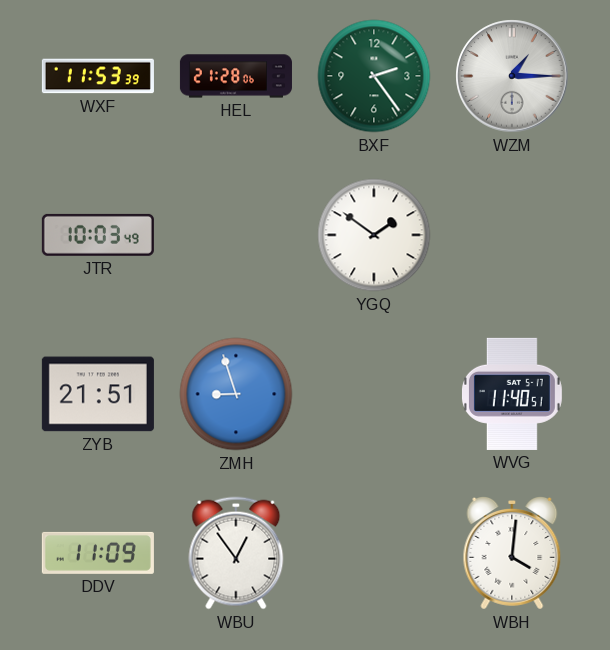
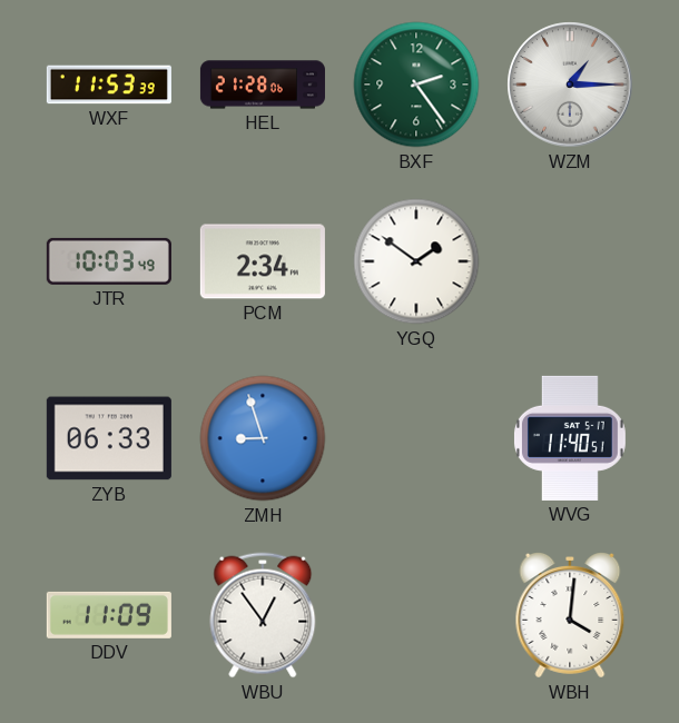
PCM: none -> 2:34 (263, 261)
ZYB: 21:51 -> 06:33 (109, 438)
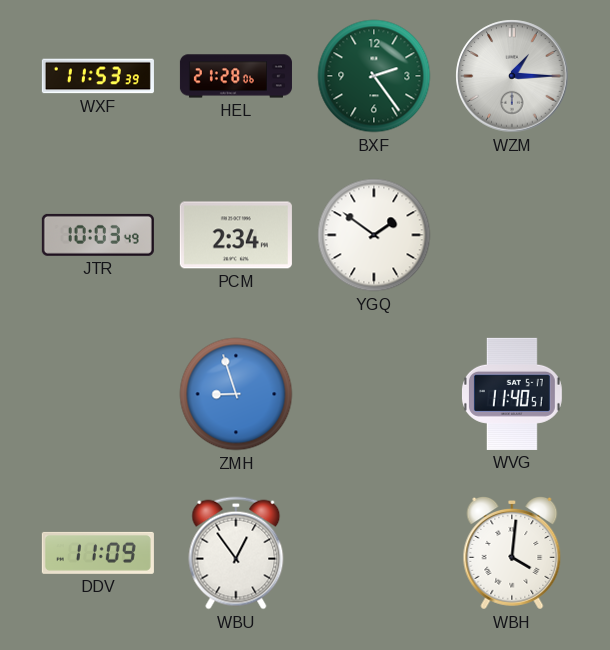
ZYB: 06:33 -> none (109, 438)
